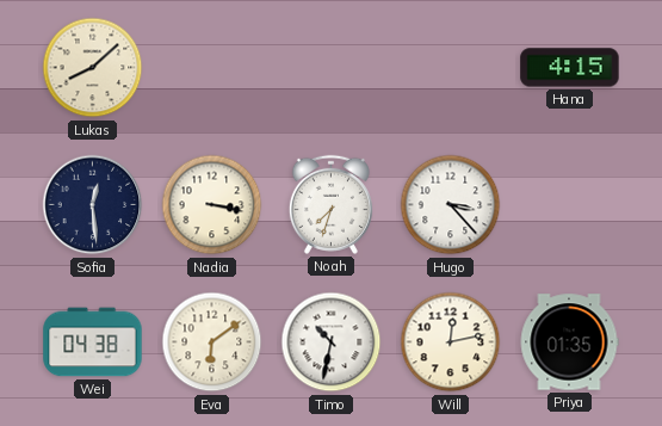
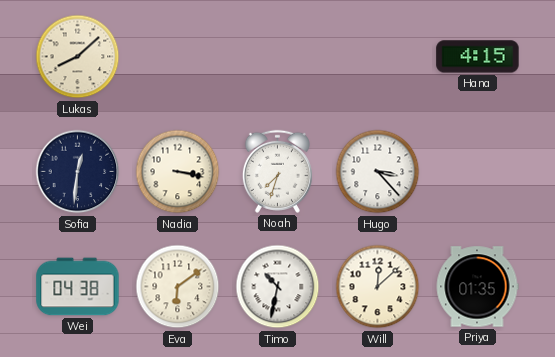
Sofia: 12:29 -> 12:31 (78, 172)
Will: 12:13 -> 12:08 (378, 287)
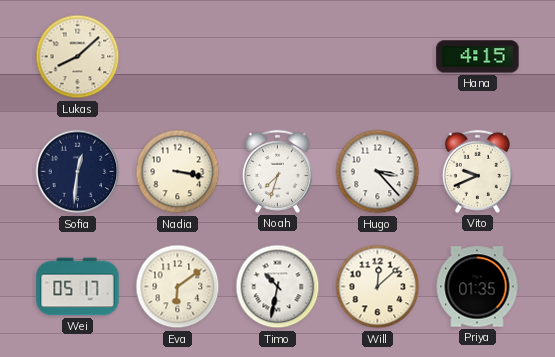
Vito: none -> 9:41 (477, 171)
Wei: 04:38 -> 05:17 (78, 287)
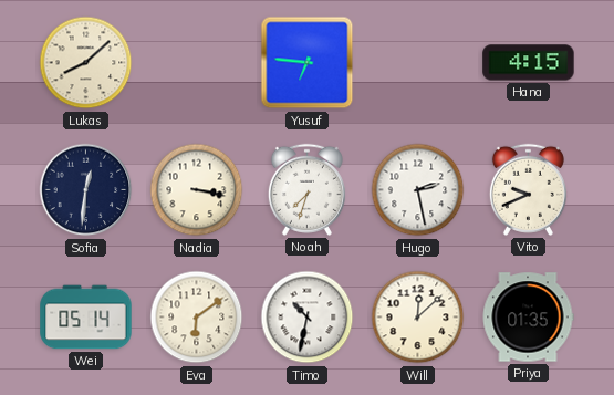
Yusuf: none -> 6:46 (308, 63)
Hugo: 3:23 -> 2:28 (418, 190)
Wei: 05:17 -> 05:14 (86, 318)
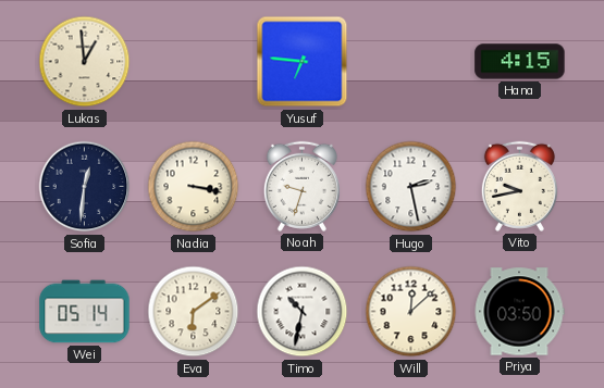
Lukas: 8:08 -> 12:59 (85, 62)
Noah: 7:33 -> 9:33 (301, 186)
Vito: 9:41 -> 9:43 (519, 186)
Priya: 01:35 -> 03:50 (519, 312)
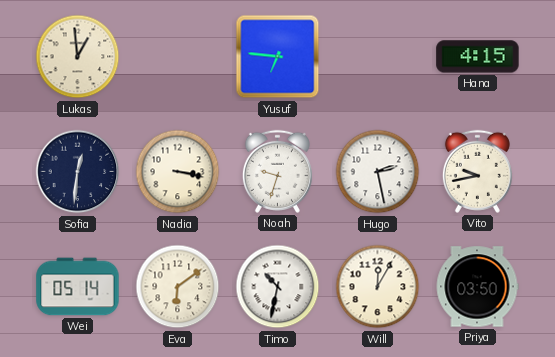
Will: 12:08 -> 12:05 (378, 287)
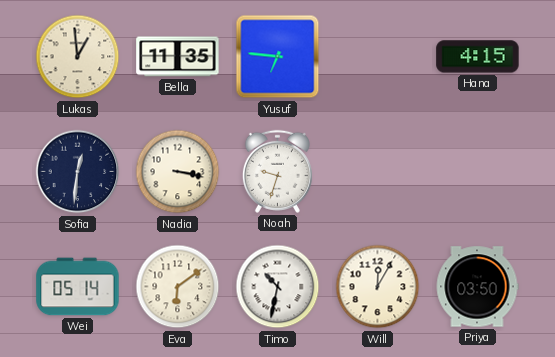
Bella: none -> 11:35 (178, 57)
Hugo: 2:28 -> none (378, 172)
Vito: 9:43 -> none (477, 171)
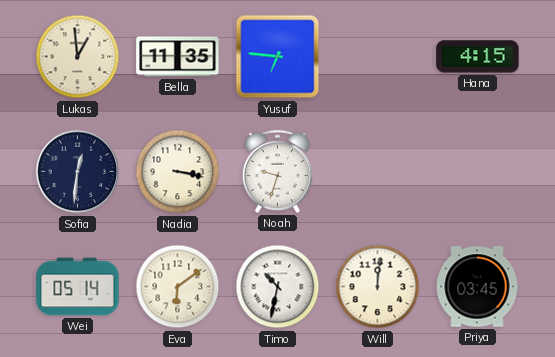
Will: 12:05 -> 12:01 (378, 287)
Priya: 03:50 -> 03:45 (477, 287)
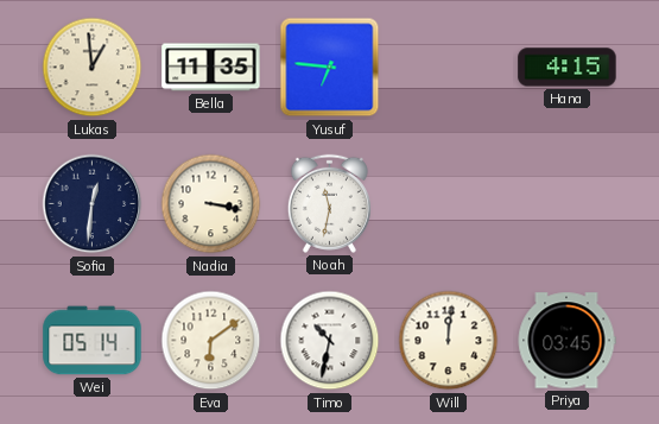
Noah: 9:33 -> 11:32 (329, 203)
